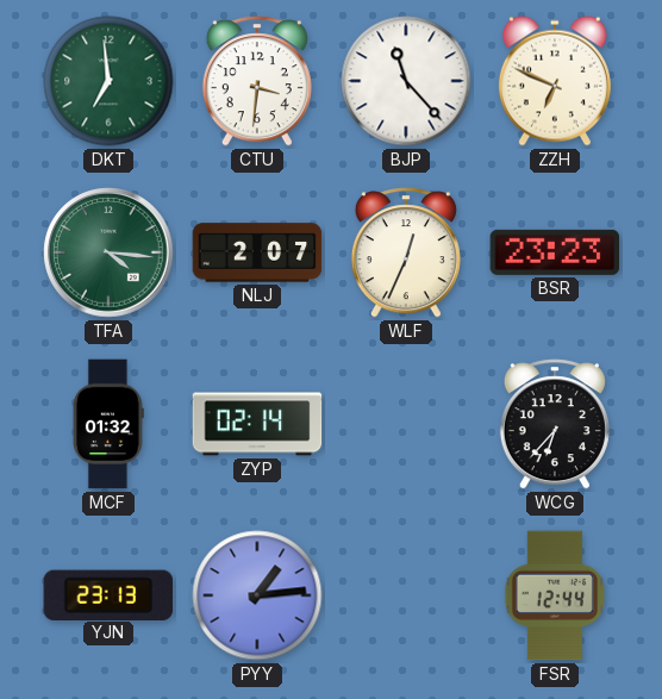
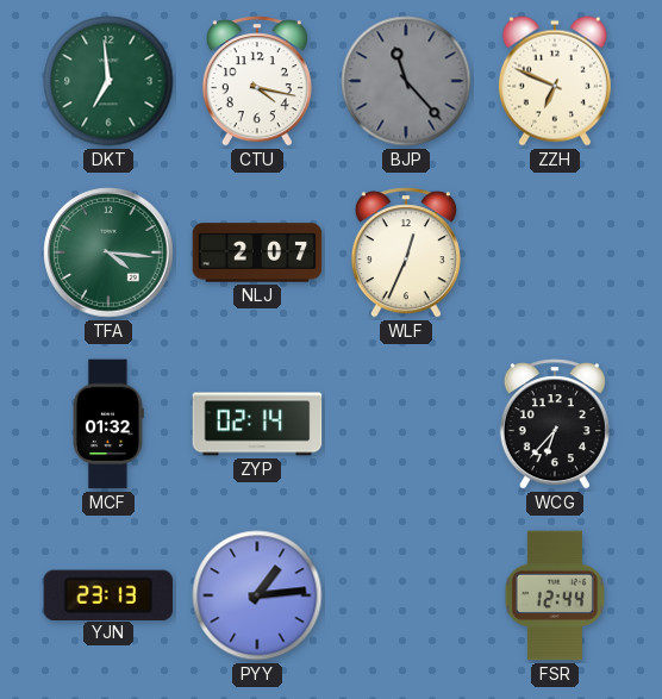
CTU: 3:31 -> 4:17 (257, 81)
BJP dial: white -> grey (406, 81)
BSR: 23:23 -> none (555, 252)
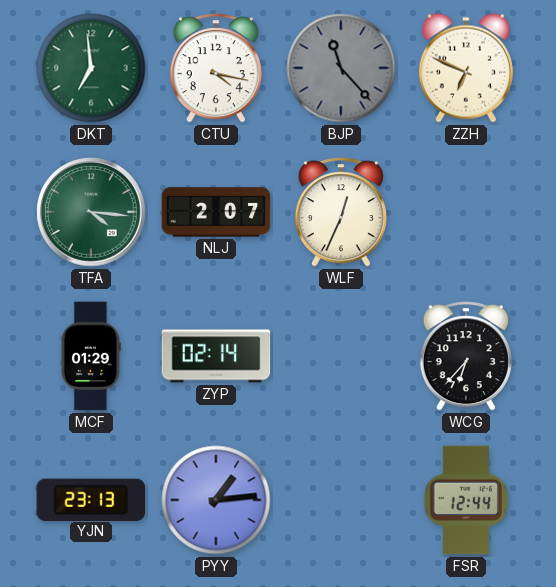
MCF: 01:32 -> 01:29 (92, 356)
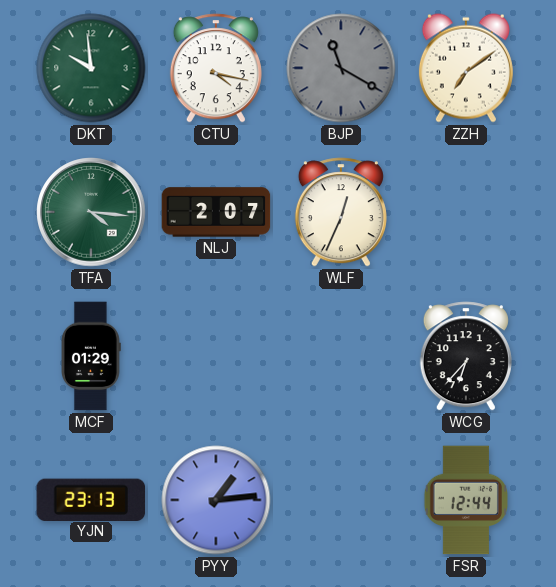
DKT: 6:59 -> 9:59 (91, 68)
BJP: 11:23 -> 11:20 (341, 68)
ZZH: 6:49 -> 7:09 (466, 68)
ZYP: 02:14 -> none (216, 356)
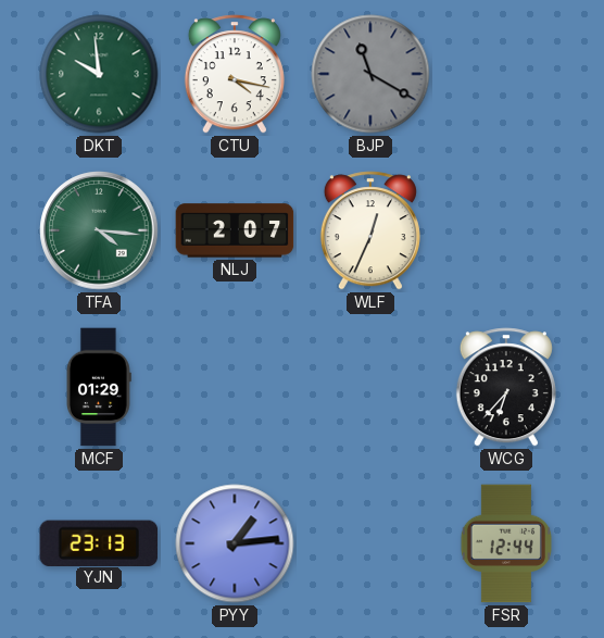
ZZH: 7:09 -> none (466, 68)
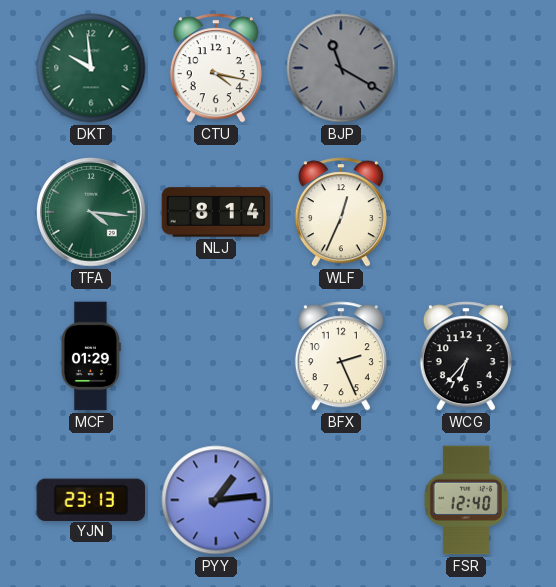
NLJ: 2:07 -> 8:14 (216, 212)
BFX: none -> 2:26 (341, 356)
FSR: 12:44 -> 12:40 (466, 500)
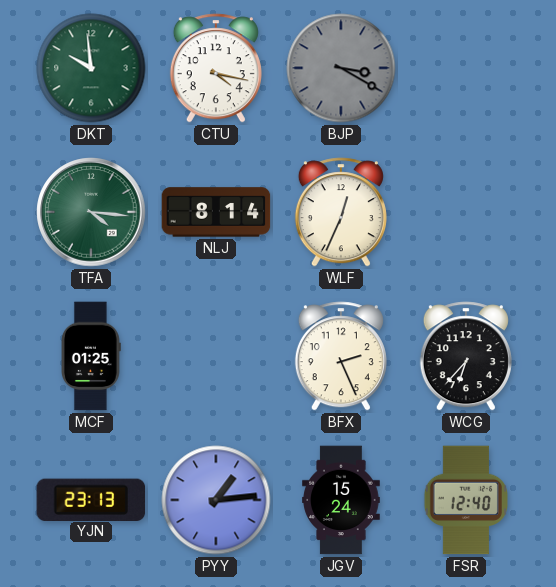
BJP: 11:20 -> 3:20 (341, 68)
MCF: 01:29 -> 01:25 (92, 356)
JGV: none -> 15:24 (341, 500)
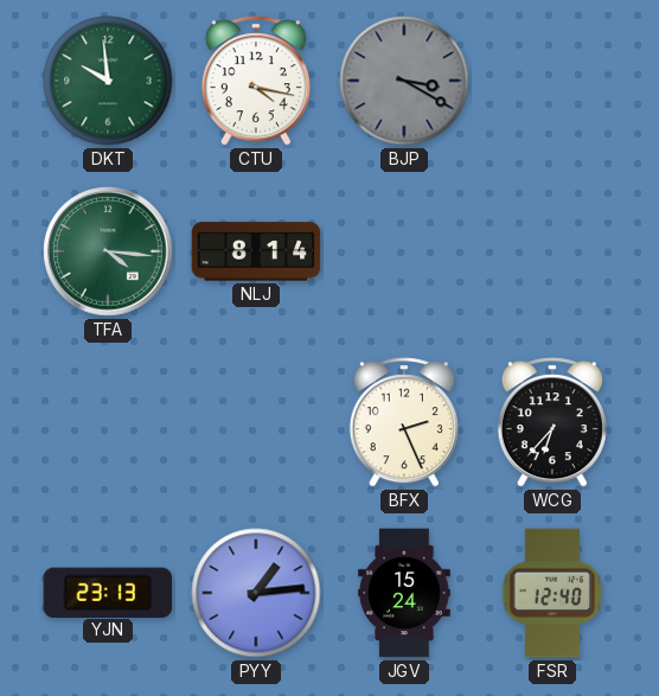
WLF: 12:34 -> none (341, 212)
MCF: 01:25 -> none (92, 356)
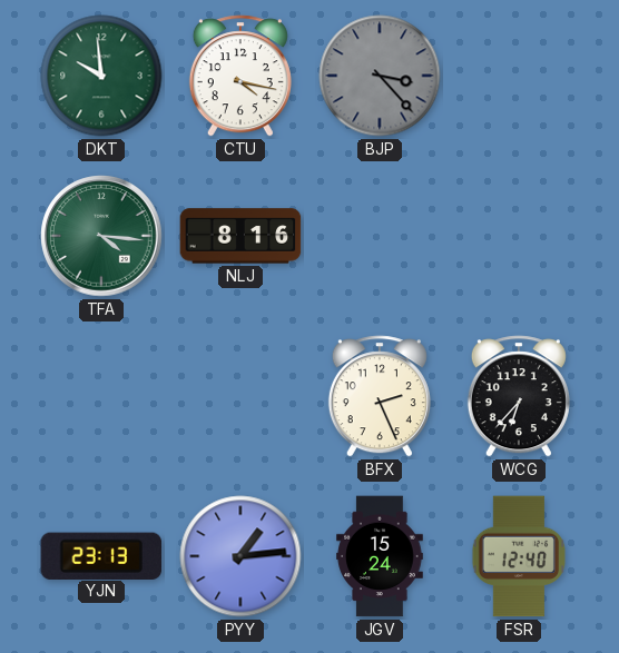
BJP: 3:20 -> 3:23 (380, 76)
NLJ: 8:14 -> 8:16 (240, 236)
